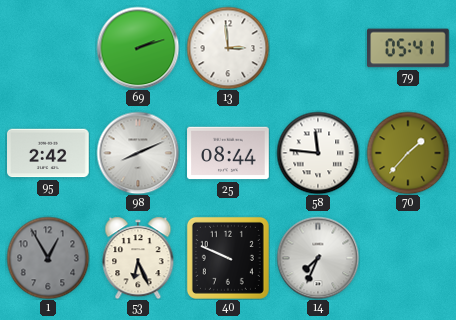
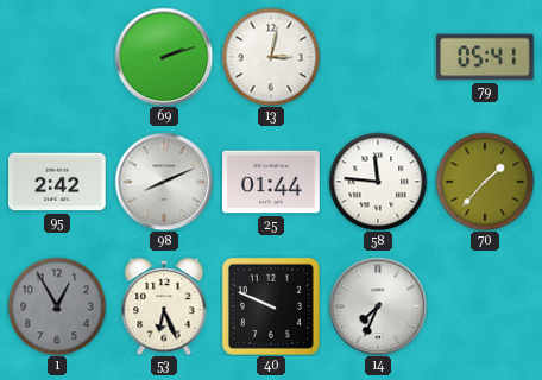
13: 2:59 -> 3:02 (271, 57)
25: 08:44 -> 01:44 (271, 182)
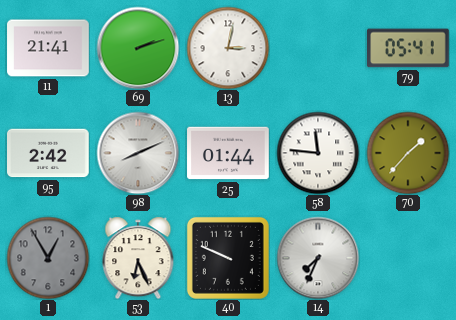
11: none -> 21:41 (48, 48)
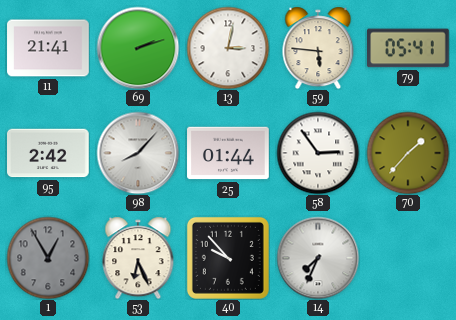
59: none -> 5:46 (318, 48)
98: 8:11 -> 8:07 (138, 153)
58: 11:46 -> 2:54 (318, 153)
40: 9:49 -> 9:53 (228, 258)
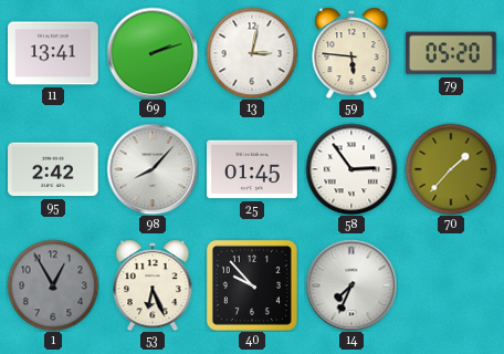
11: 21:41 -> 13:41 (53, 53)
79: 05:41 -> 05:20 (452, 53)
25: 01:44 -> 01:45 (252, 169)
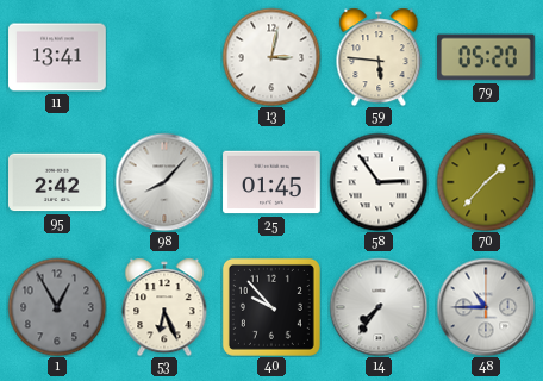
69: 2:12 -> none (153, 53)
14: 7:34 -> 7:36 (379, 307)
48: none -> 10:45 (486, 307)
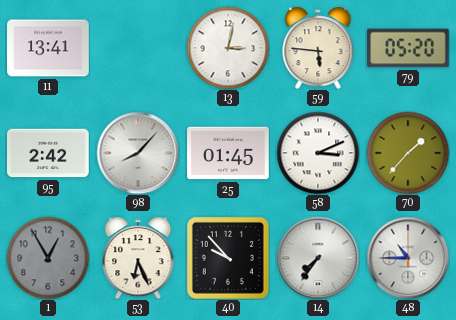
58: 2:54 -> 3:11 (318, 153)
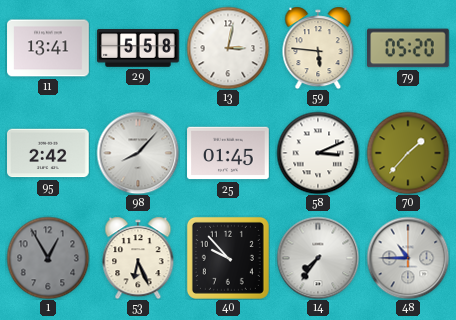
29: none -> 5:58 (138, 48)
